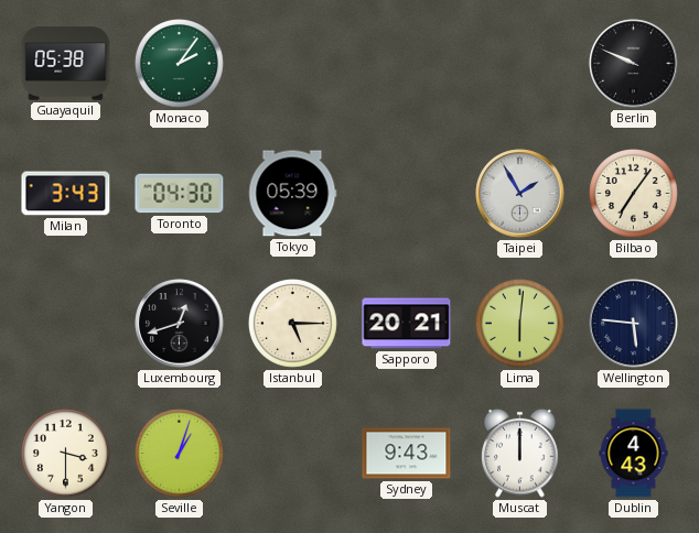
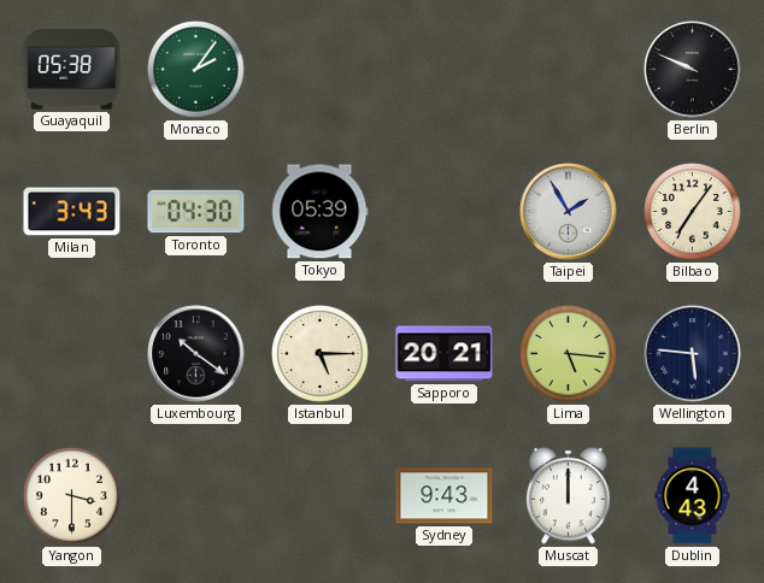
Luxembourg: 12:42 -> 10:21 (196, 354)
Lima: 6:01 -> 5:16 (569, 354)
Seville: 1:03 -> none (180, 454)
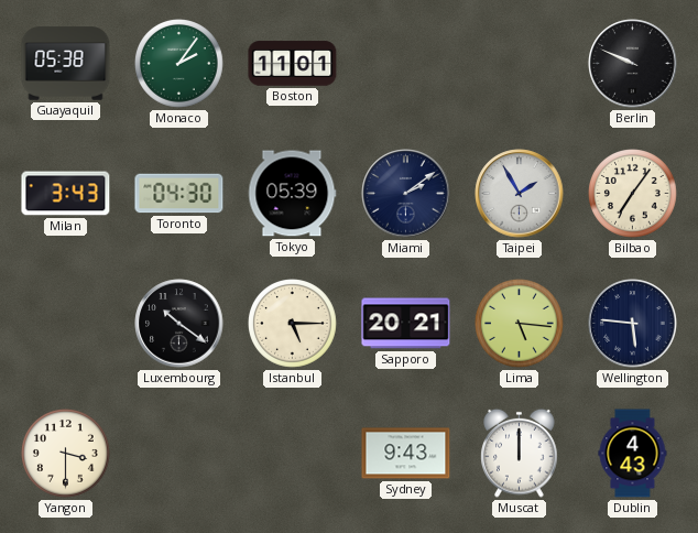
Boston: none -> 11:01 (293, 64)
Miami: none -> 2:09 (406, 194)
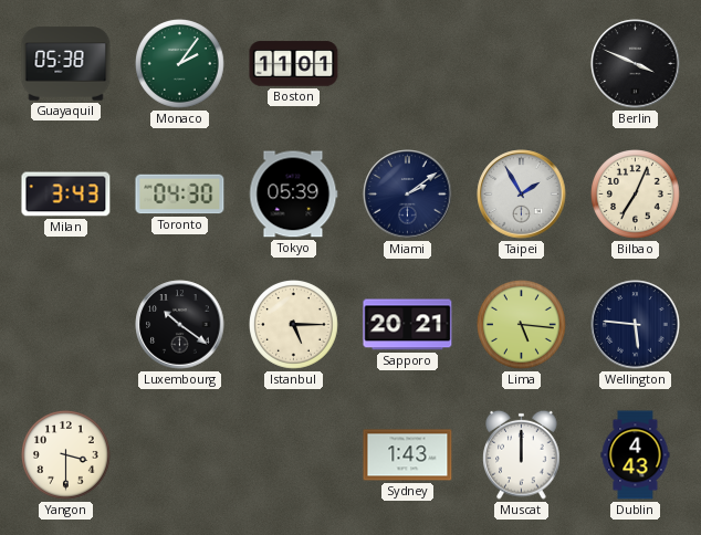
Berlin: 9:49 -> 3:49 (636, 64)
Bilbao: 7:06 -> 7:04 (636, 195)
Sydney: 9:43 -> 1:43 (408, 455)
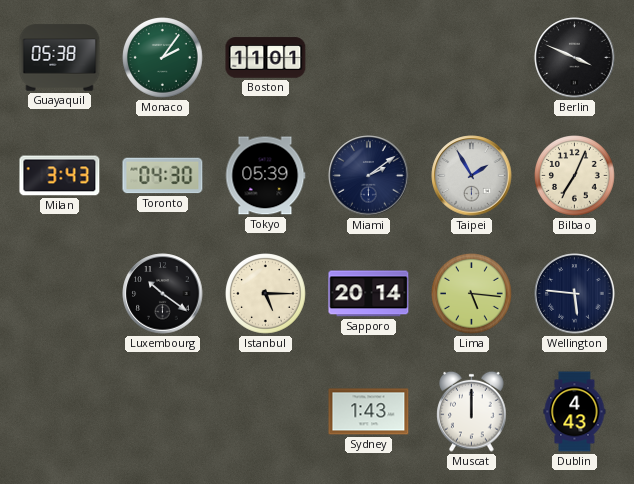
Sapporo: 20:21 -> 20:14 (369, 294)
Yangon: 3:30 -> none (66, 455)
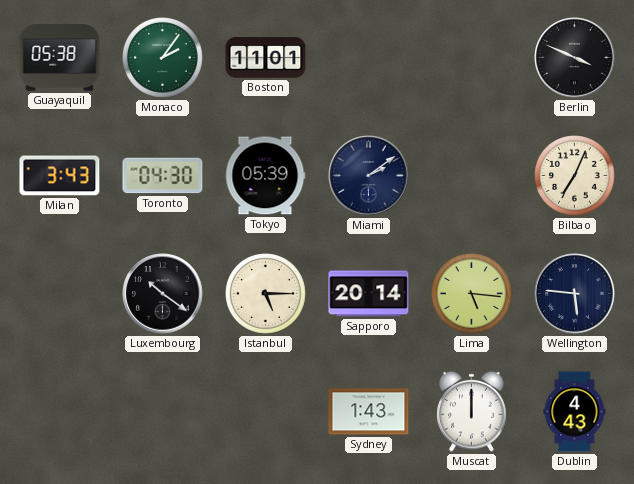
Taipei: 1:55 -> none (472, 176)
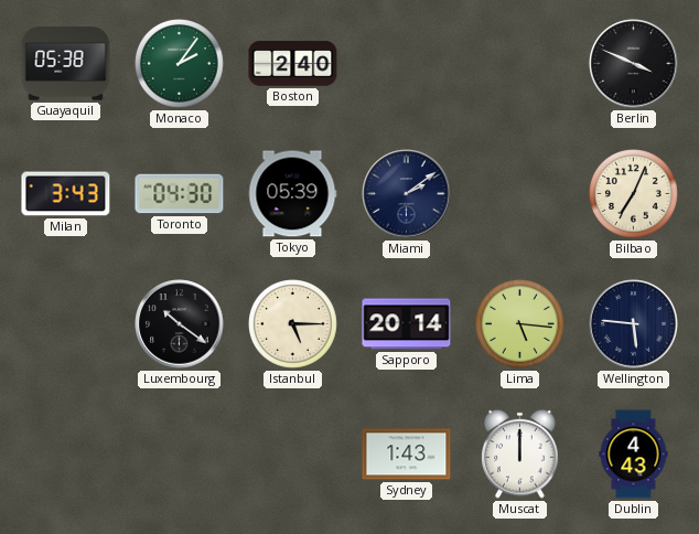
Boston: 11:01 -> 2:40 (293, 64)
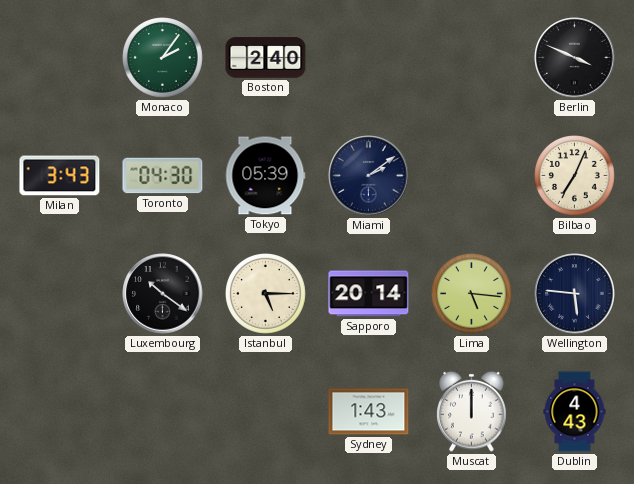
Guayaquil: 05:38 -> none (66, 64)
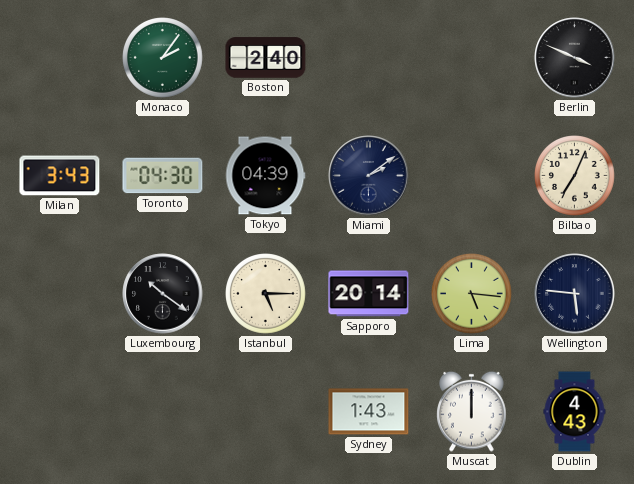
Tokyo: 05:39 -> 04:39 (265, 176)
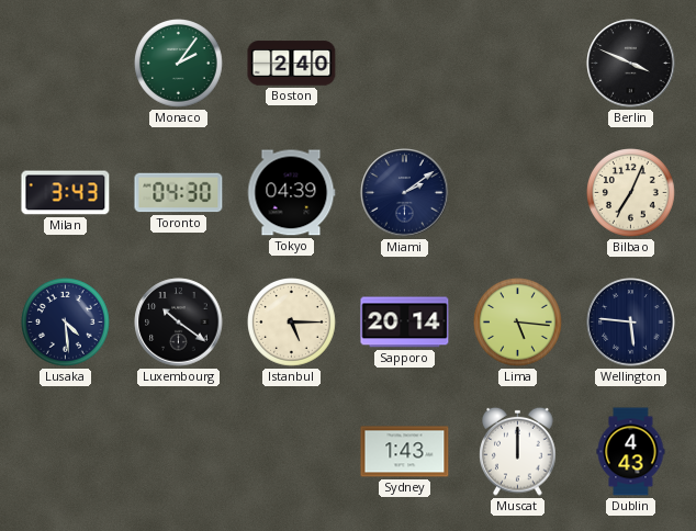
Lusaka: none -> 4:29 (66, 323)
